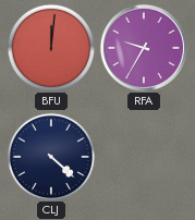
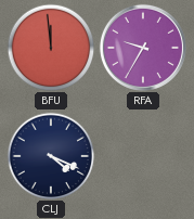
BFU: 12:01 -> 11:59 (51, 48)
CLJ: 4:22 -> 4:19 (51, 156)
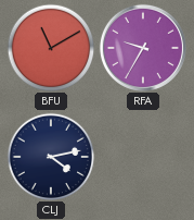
BFU: 11:59 -> 11:10 (51, 48)
CLJ: 4:19 -> 4:13 (51, 157)
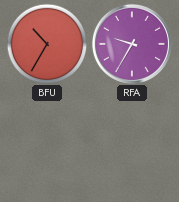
BFU: 11:10 -> 10:35 (47, 44)
CLJ: 4:13 -> none (51, 157)
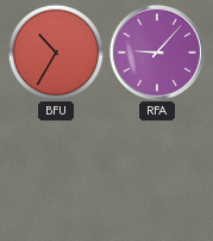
RFA: 9:35 -> 9:07 (157, 52)
